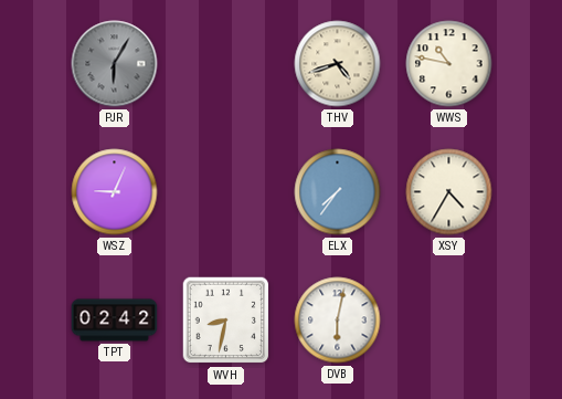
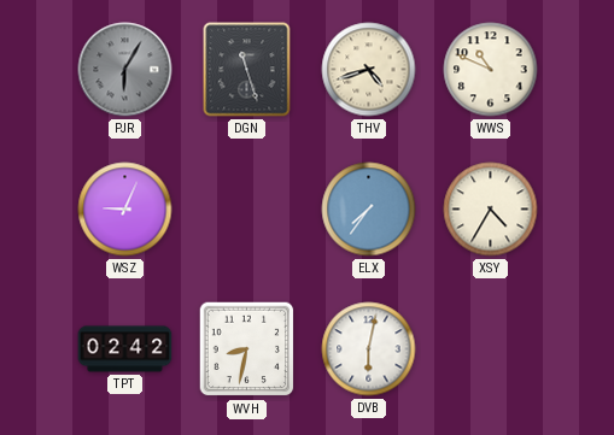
DGN: none -> 11:27 (247, 70)
WWS: 10:47 -> 10:49 (491, 70)
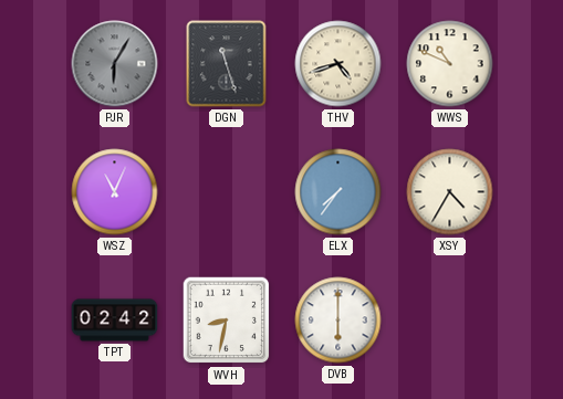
WSZ: 9:04 -> 11:04 (115, 192)
DVB: 6:02 -> 6:00 (338, 321)
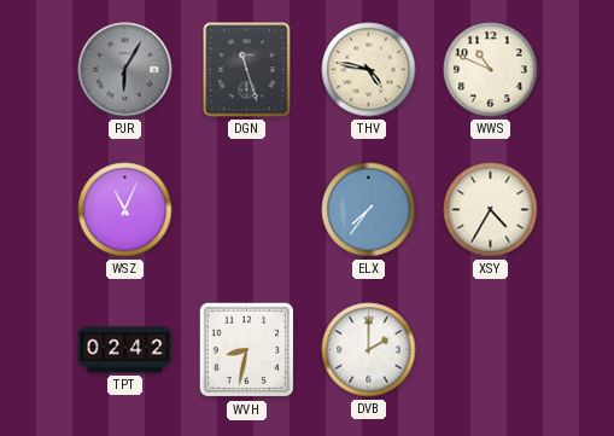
THV: 4:42 -> 4:47 (369, 70)
DVB: 6:00 -> 2:00 (369, 350)
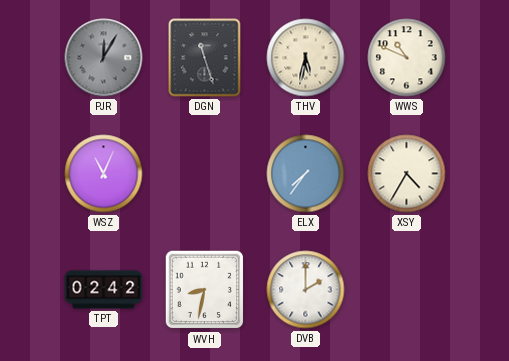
PJR: 6:05 -> 12:05 (104, 58)
THV: 4:47 -> 5:32 (306, 58)
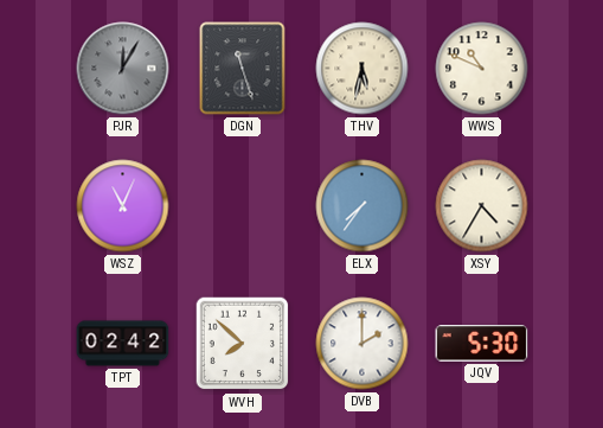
WVH: 8:32 -> 7:52 (243, 344)
JQV: none -> 5:30 (482, 344)
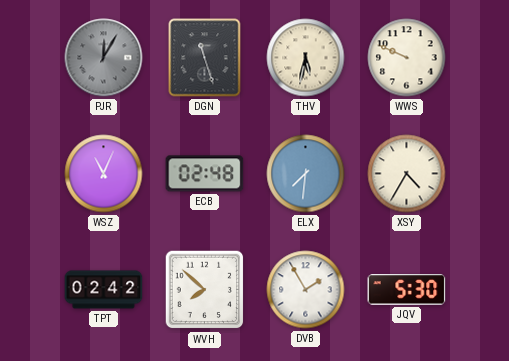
WWS: 10:49 -> 9:49 (407, 58)
ECB: none -> 02:48 (205, 174)
ELX: 7:36 -> 7:31 (306, 174)
DVB: 2:00 -> 1:55 (306, 290)
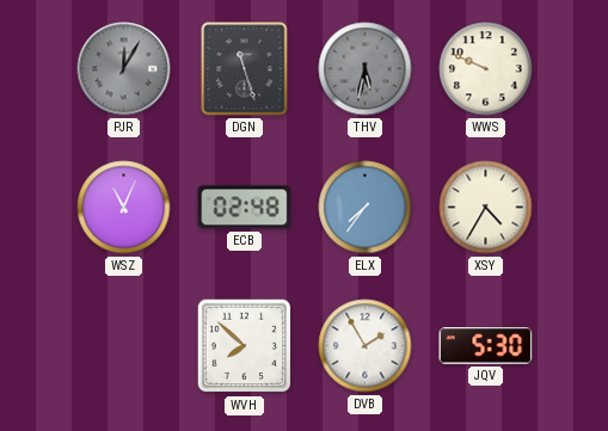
THV dial: cream -> grey (366, 69)
ELX: 7:31 -> 7:36 (366, 208)
TPT: 02:42 -> none (104, 290)
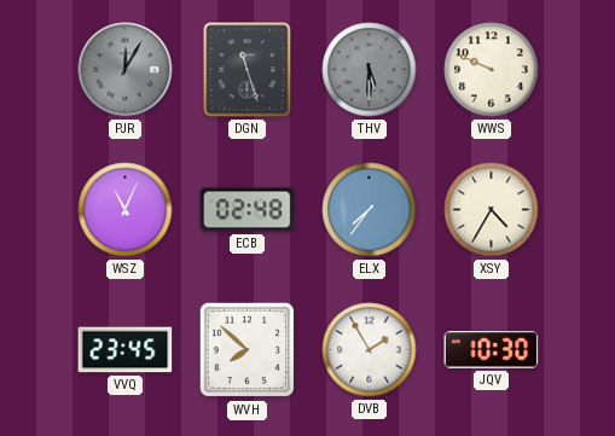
THV: 5:32 -> 5:30 (370, 70)
VVQ: none -> 23:45 (126, 350)
JQV: 5:30 -> 10:30 (492, 350)
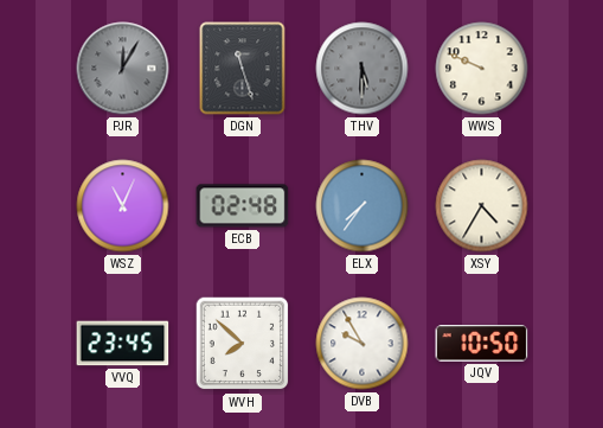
DVB: 1:55 -> 9:55 (363, 344)
JQV: 10:30 -> 10:50 (482, 344)
